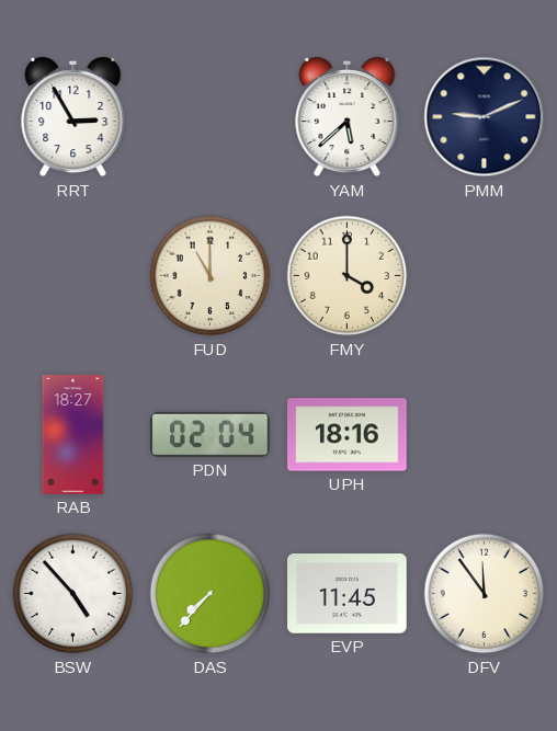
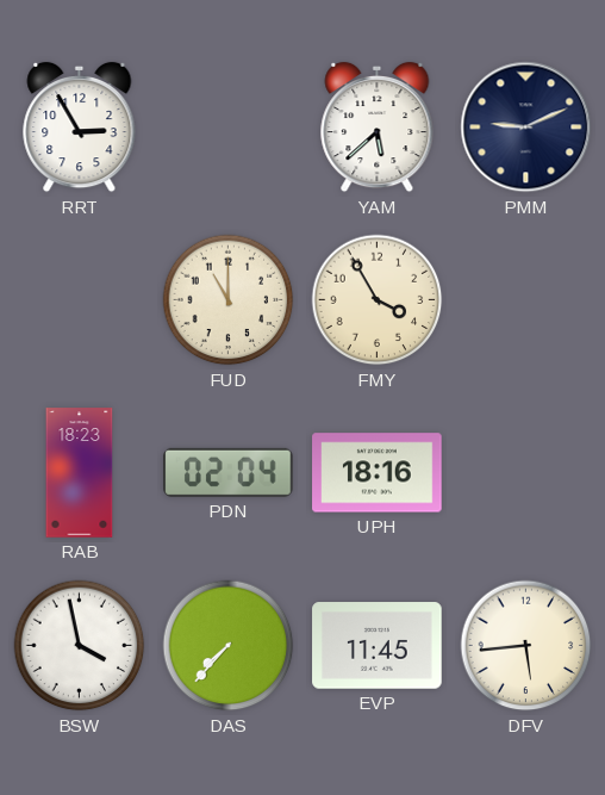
FMY: 4:00 -> 3:55 (378, 300)
RAB: 18:27 -> 18:23 (80, 473)
BSW: 4:53 -> 3:58 (80, 646)
DFV: 11:54 -> 5:44 (526, 646)
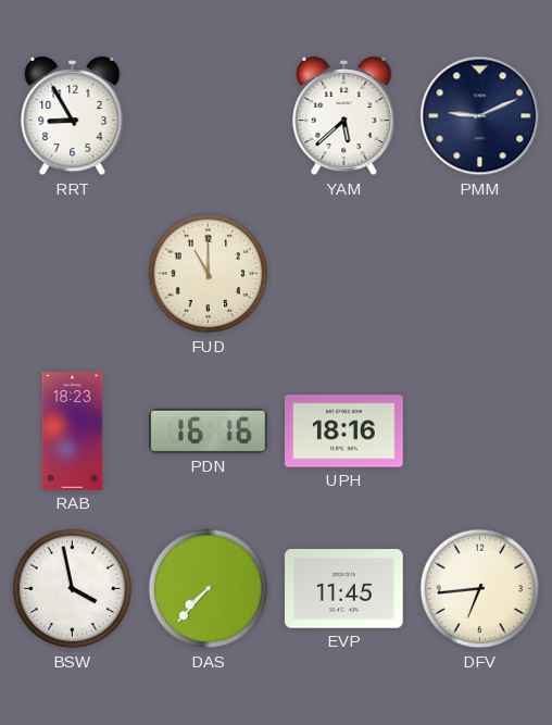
RRT: 2:55 -> 8:55 (73, 116)
FMY: 3:55 -> none (378, 300)
PDN: 02:04 -> 16:16 (209, 430)
DFV: 5:44 -> 6:44 (480, 589)
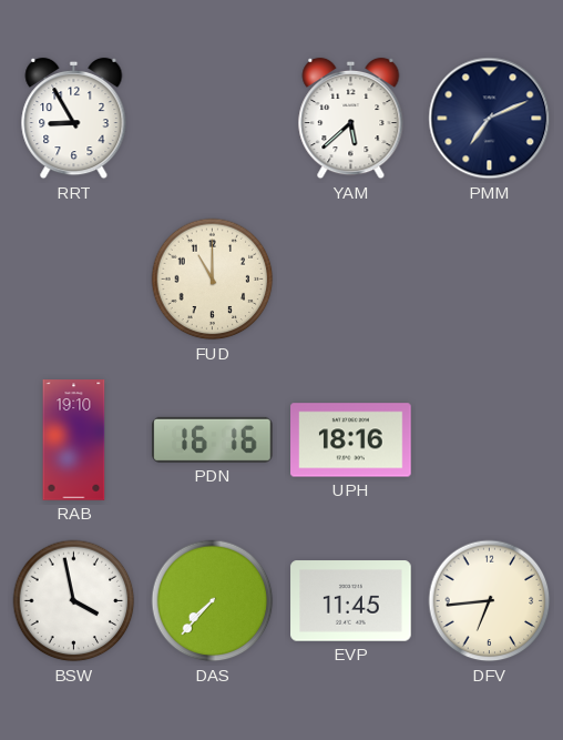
PMM: 9:11 -> 7:11 (490, 119)
RAB: 18:23 -> 19:10 (74, 440)
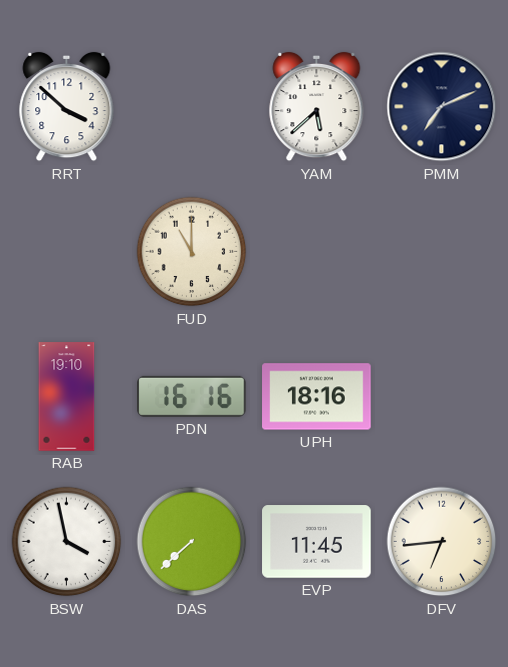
RRT: 8:55 -> 3:52 (67, 107)
DAS: 7:37 -> 7:38 (192, 542)
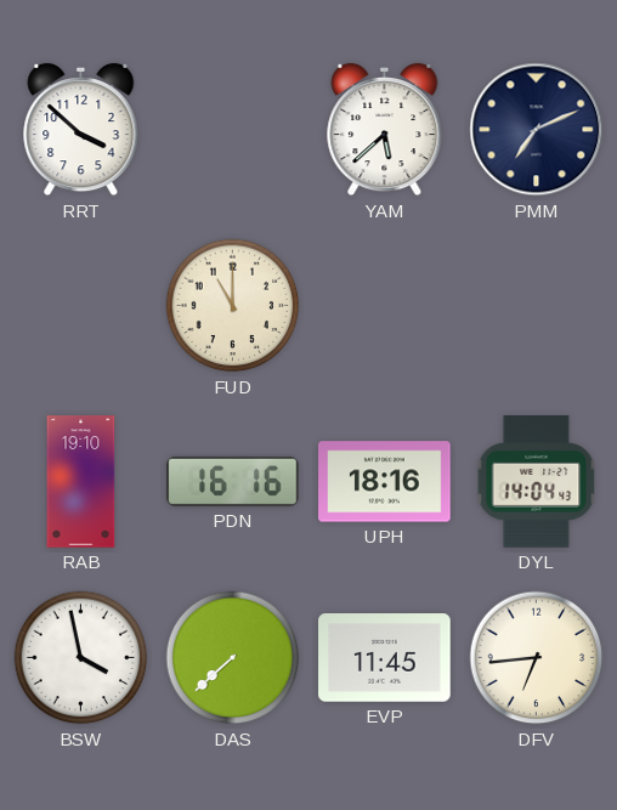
DYL: none -> 14:04 (537, 482)
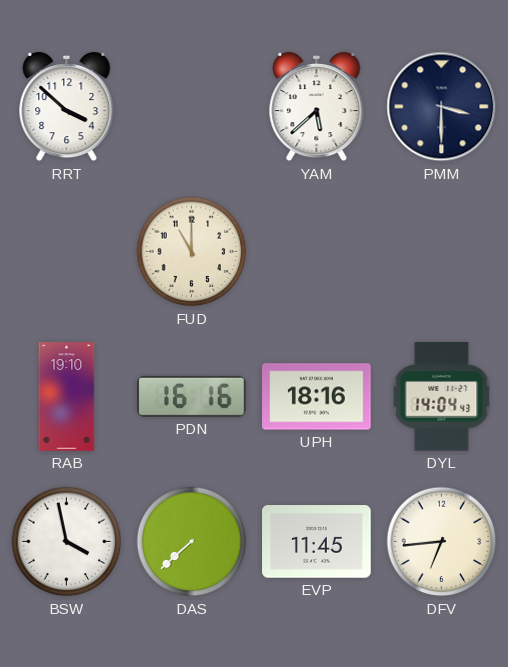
PMM: 7:11 -> 3:30 (442, 107)
